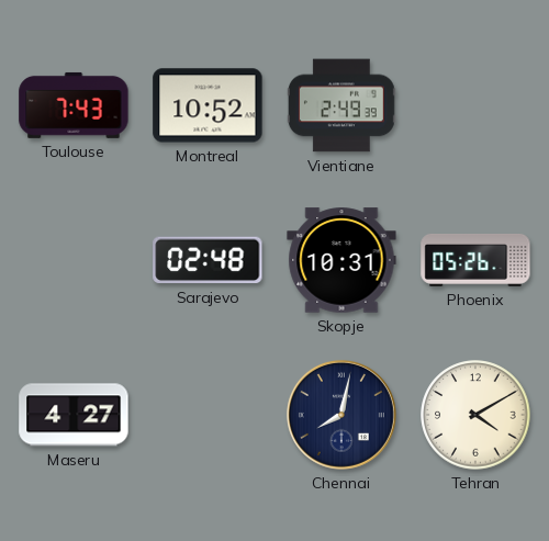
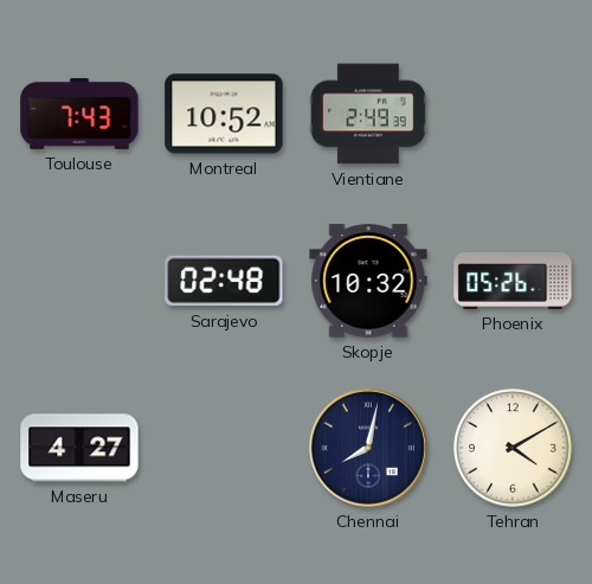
Skopje: 10:31 -> 10:32 (368, 281)
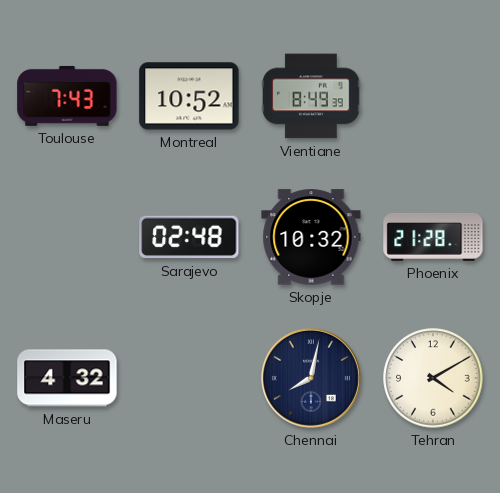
Vientiane: 2:49 -> 8:49 (311, 96)
Phoenix: 05:26 -> 21:28 (433, 237)
Maseru: 4:27 -> 4:32 (67, 378)
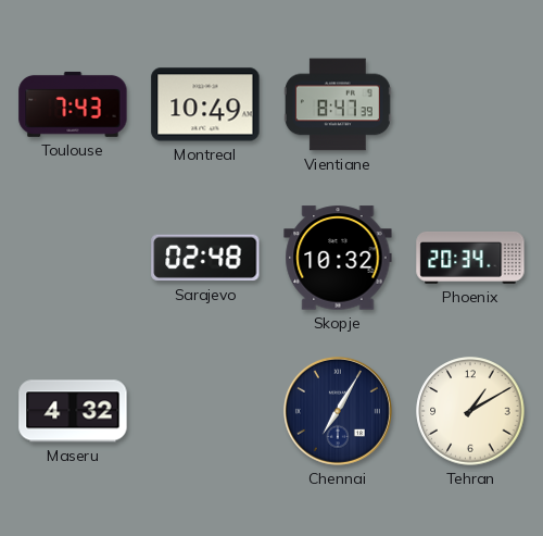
Montreal: 10:52 -> 10:49 (205, 104)
Vientiane: 8:49 -> 8:47 (338, 104)
Phoenix: 21:28 -> 20:34 (470, 258)
Chennai: 8:02 -> 7:05 (338, 411)
Tehran: 4:10 -> 1:10 (470, 411)
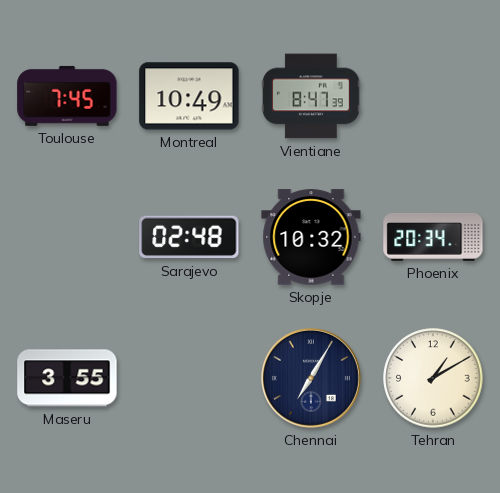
Toulouse: 7:43 -> 7:45 (67, 96)
Maseru: 4:32 -> 3:55 (67, 378)
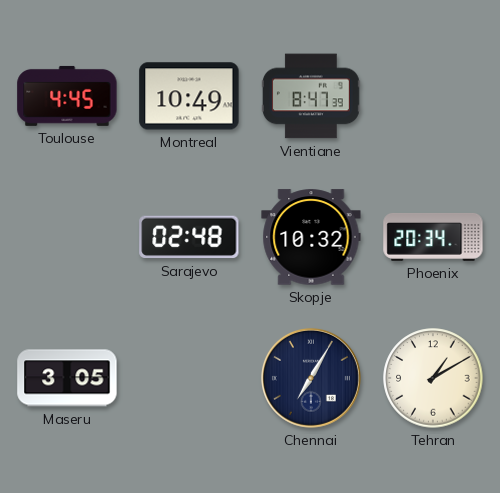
Toulouse: 7:45 -> 4:45 (67, 96)
Maseru: 3:55 -> 3:05 (67, 378)
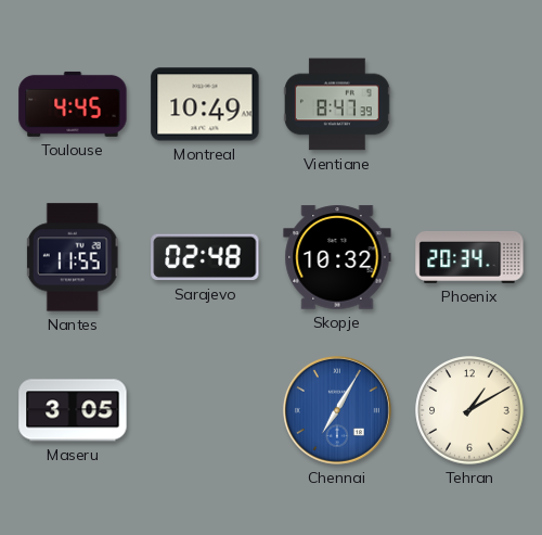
Nantes: none -> 11:55 (73, 257)
Chennai dial: navy -> blue (337, 410)
